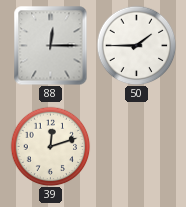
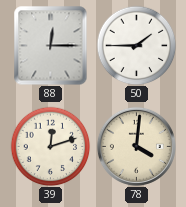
78: none -> 4:01 (136, 146)
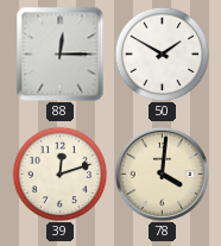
50: 1:45 -> 1:50 (162, 53)
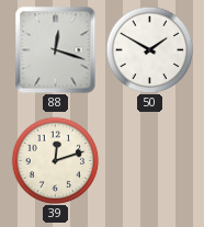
88: 12:15 -> 12:18 (56, 49)
78: 4:01 -> none (162, 174)
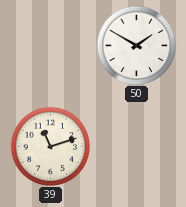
88: 12:18 -> none (56, 49)
39: 12:12 -> 11:12 (50, 146)
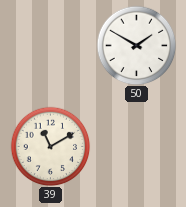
39: 11:12 -> 11:10 (50, 146)
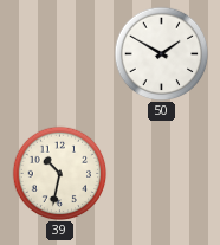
39: 11:10 -> 10:32 (59, 173)
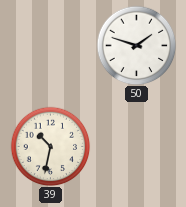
50: 1:50 -> 1:48 (136, 45)
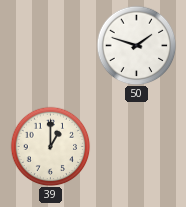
39: 10:32 -> 1:00 (50, 146)
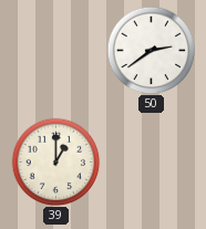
50: 1:48 -> 2:39 (151, 50)
